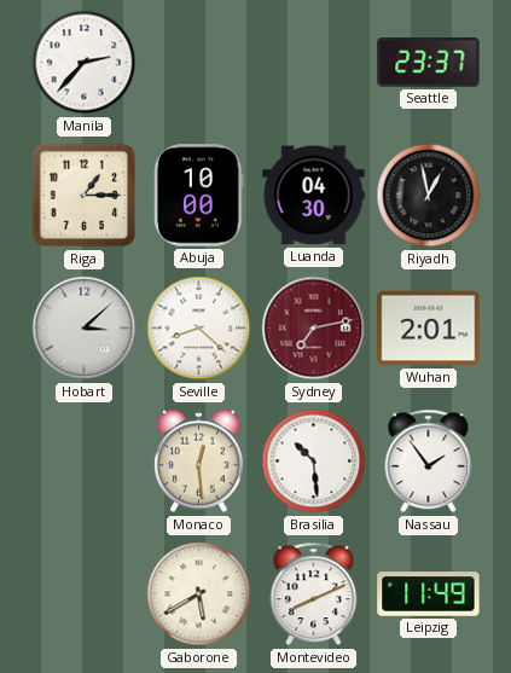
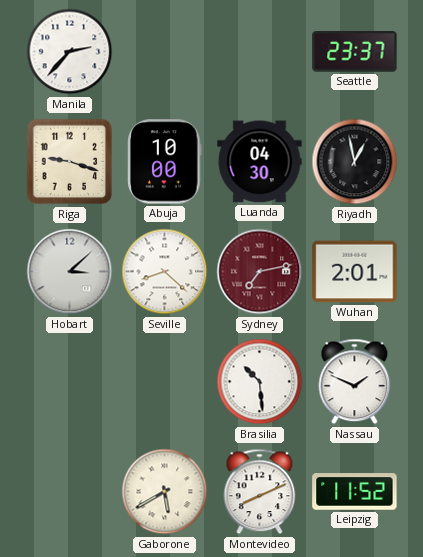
Riga: 1:15 -> 9:18 (70, 162)
Monaco: 12:29 -> none (199, 462)
Nassau: 1:54 -> 1:49 (355, 382)
Leipzig: 11:49 -> 11:52 (355, 492)
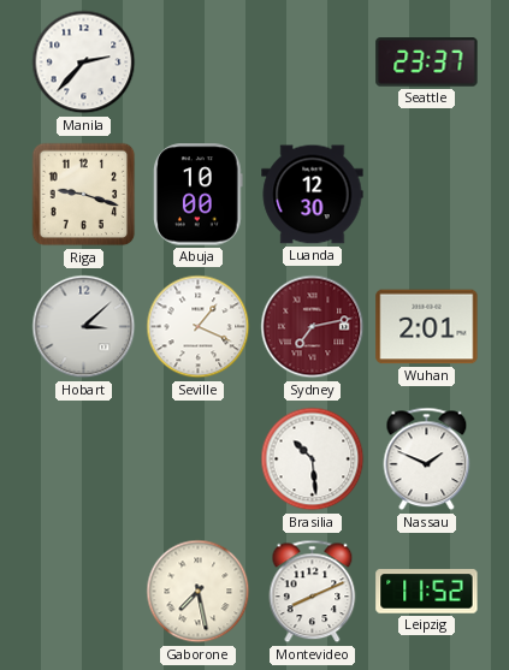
Luanda: 04:30 -> 12:30 (313, 195)
Riyadh: 12:58 -> none (355, 162)
Seville: 8:22 -> 1:19 (199, 327)
Gaborone: 5:40 -> 7:28 (199, 592)
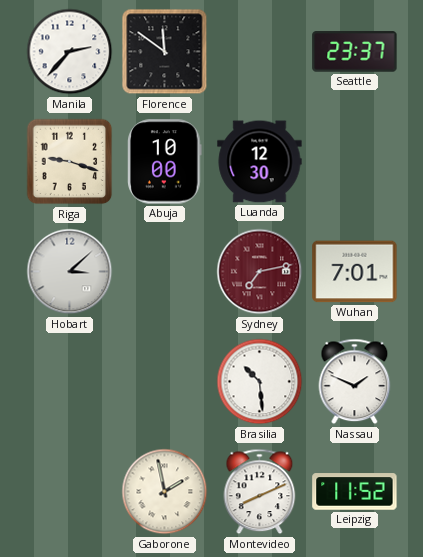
Florence: none -> 11:51 (165, 52)
Seville: 1:19 -> none (199, 327)
Wuhan: 2:01 -> 7:01 (355, 272)
Gaborone: 7:28 -> 1:58 (165, 492)
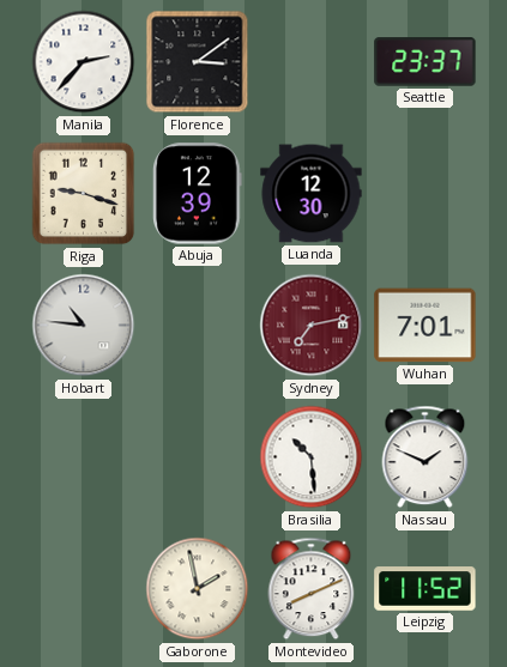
Florence: 11:51 -> 3:09 (198, 62)
Abuja: 10:00 -> 12:39 (198, 194)
Hobart: 3:08 -> 10:46 (84, 326)
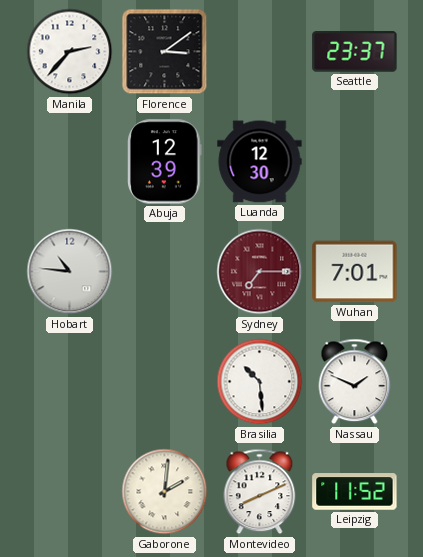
Riga: 9:18 -> none (84, 194)
Sydney: 7:13 -> 7:15 (260, 272)
Gaborone: 1:58 -> 2:01 (165, 492)
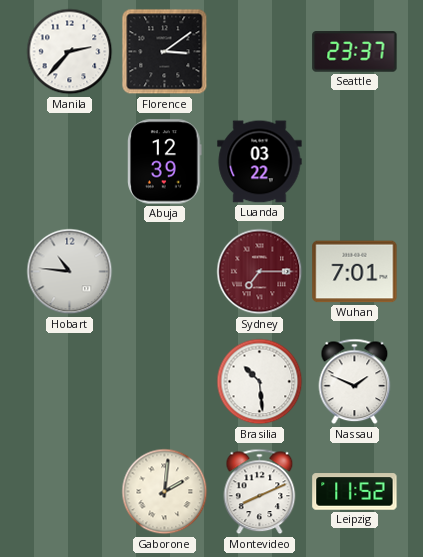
Luanda: 12:30 -> 03:22 (260, 162)
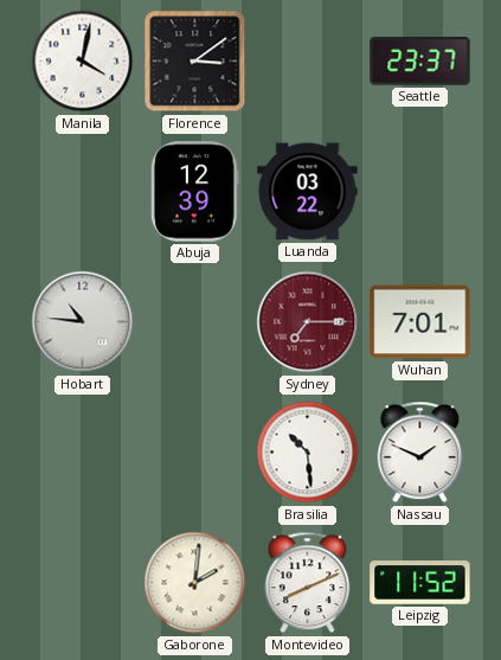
Manila: 2:37 -> 4:02 (83, 62)
